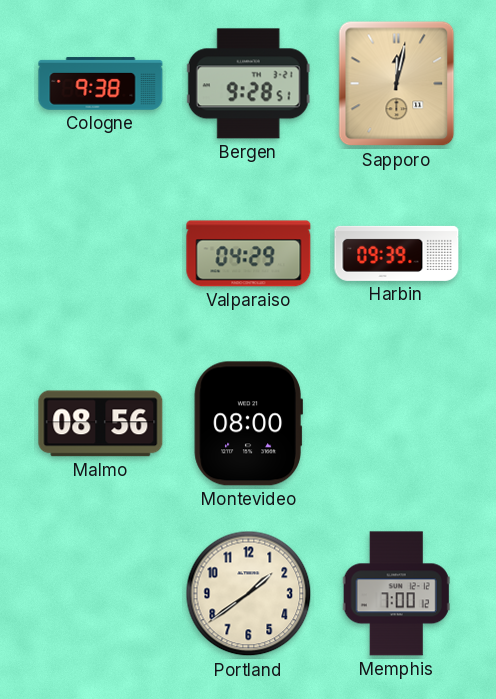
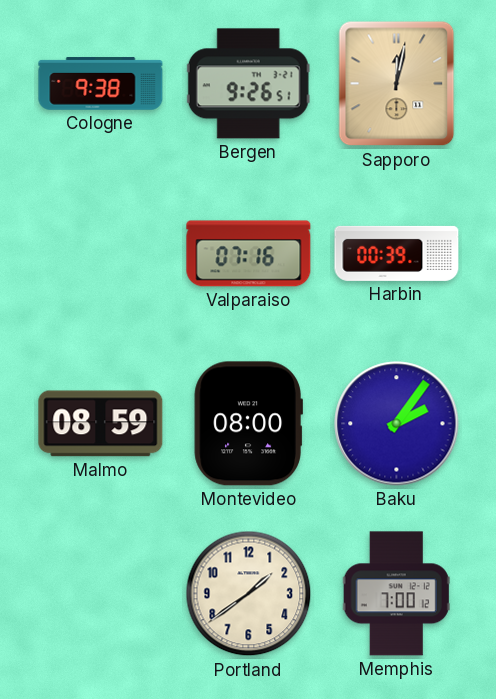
Bergen: 9:28 -> 9:26 (248, 84)
Valparaiso: 04:29 -> 07:16 (249, 254)
Harbin: 09:39 -> 00:39 (397, 253)
Malmo: 08:56 -> 08:59 (101, 424)
Baku: none -> 2:06 (397, 424)
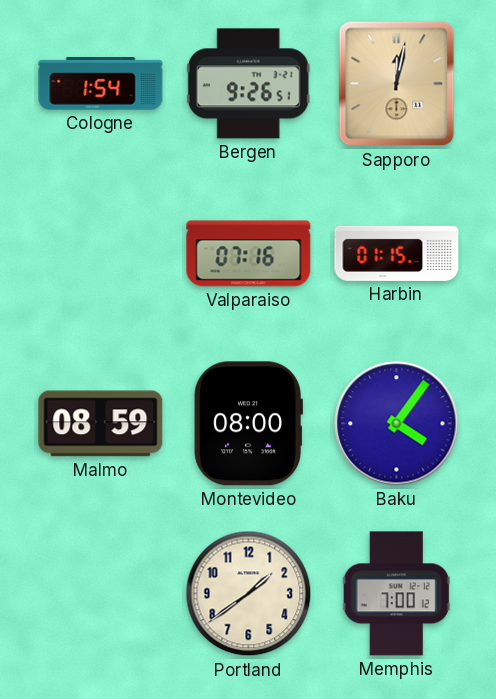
Cologne: 9:38 -> 1:54 (101, 84)
Harbin: 00:39 -> 01:15 (397, 253)
Baku: 2:06 -> 4:06 (397, 424)
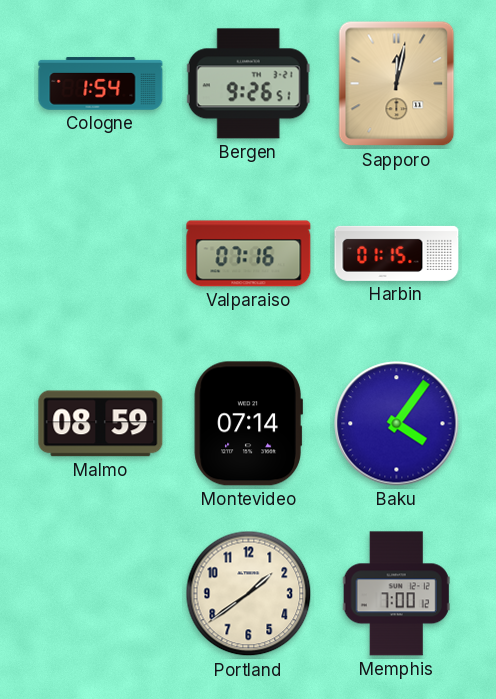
Montevideo: 08:00 -> 07:14 (248, 424)
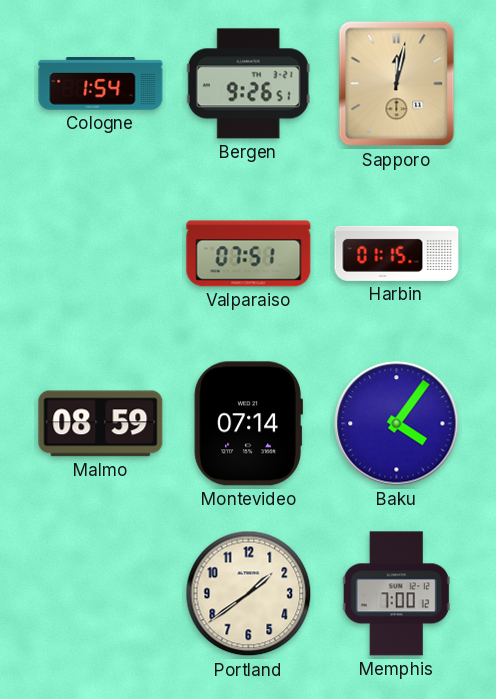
Valparaiso: 07:16 -> 07:51 (249, 254)
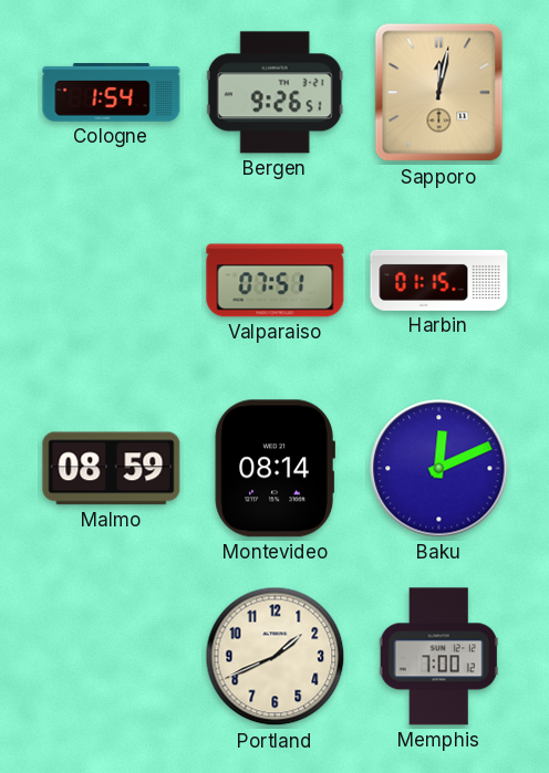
Montevideo: 07:14 -> 08:14 (274, 469)
Baku: 4:06 -> 12:11 (439, 469)
Portland: 1:39 -> 1:41 (276, 657)
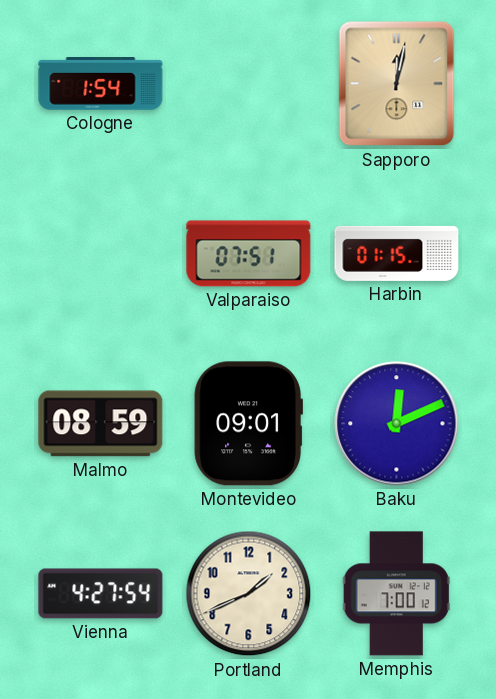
Bergen: 9:26 -> none (274, 93)
Montevideo: 08:14 -> 09:01 (248, 424)
Vienna: none -> 4:27 (101, 594)
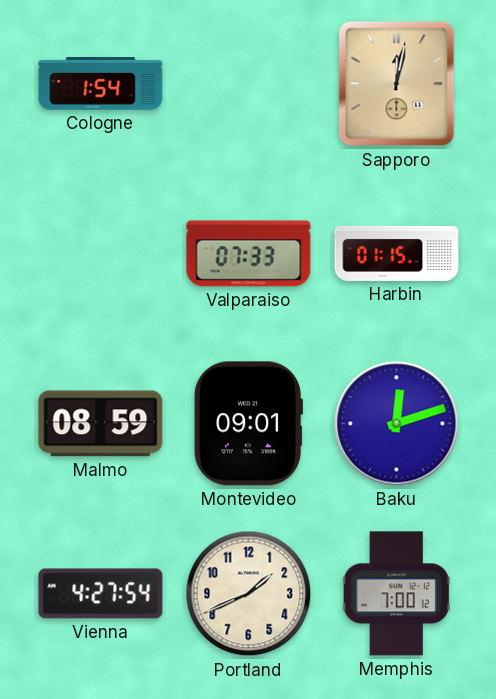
Valparaiso: 07:51 -> 07:33 (249, 254)
Baku: 12:11 -> 12:12 (397, 424)
